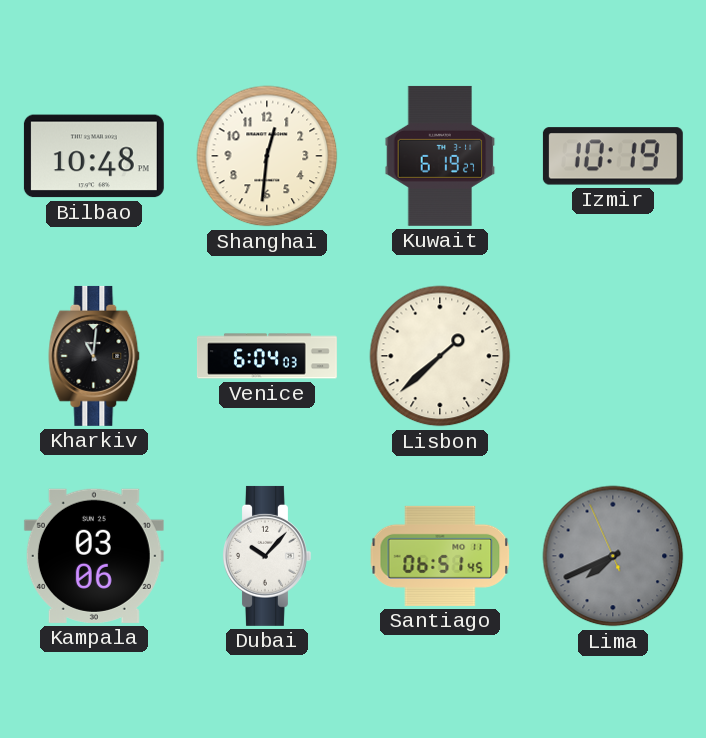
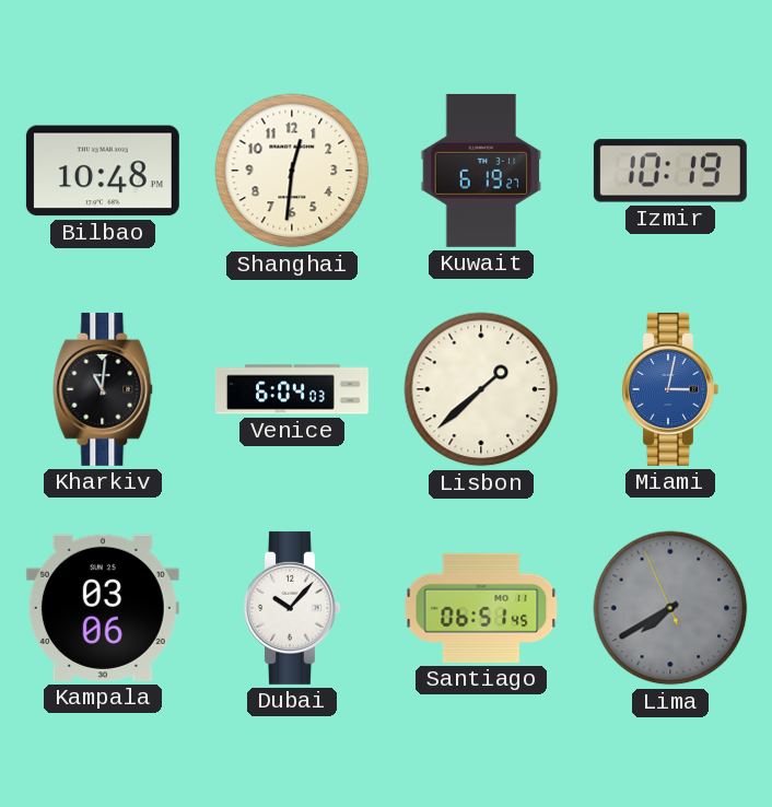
Miami: none -> 3:02 (670, 389)
Lima: 7:40 -> 7:39 (670, 608)
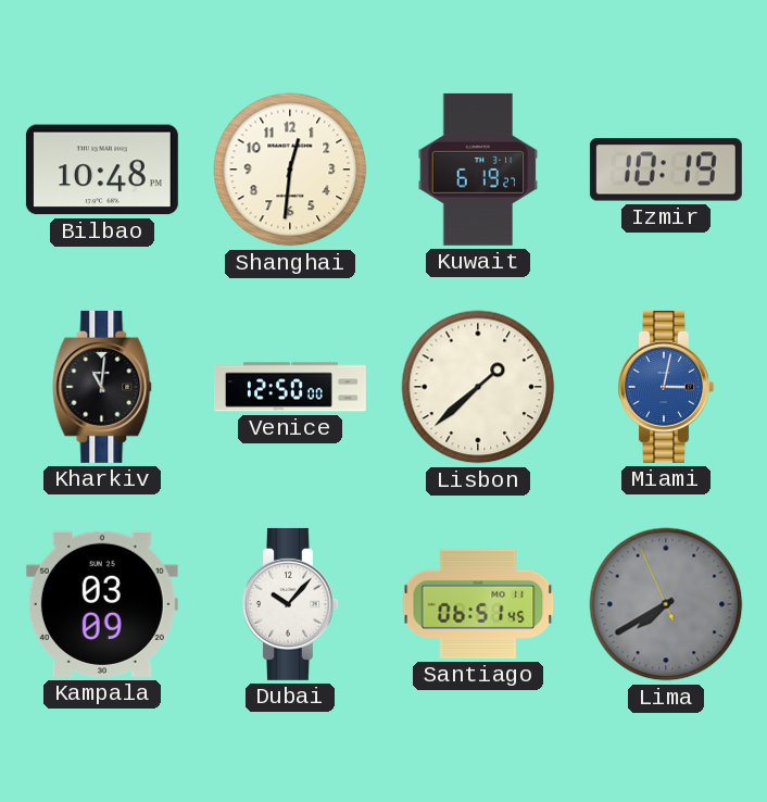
Venice: 6:04 -> 12:50 (290, 387)
Kampala: 03:06 -> 03:09 (102, 604)
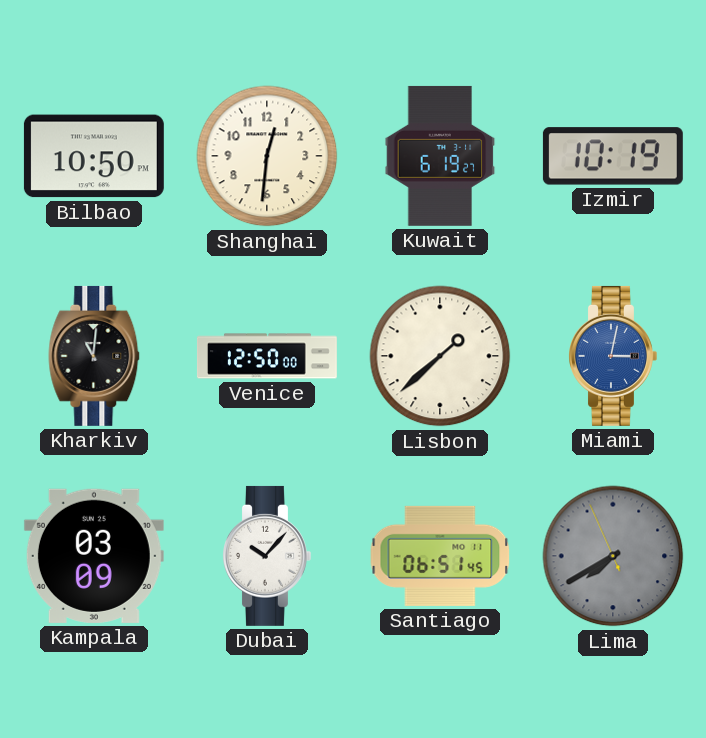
Bilbao: 10:48 -> 10:50 (94, 156)
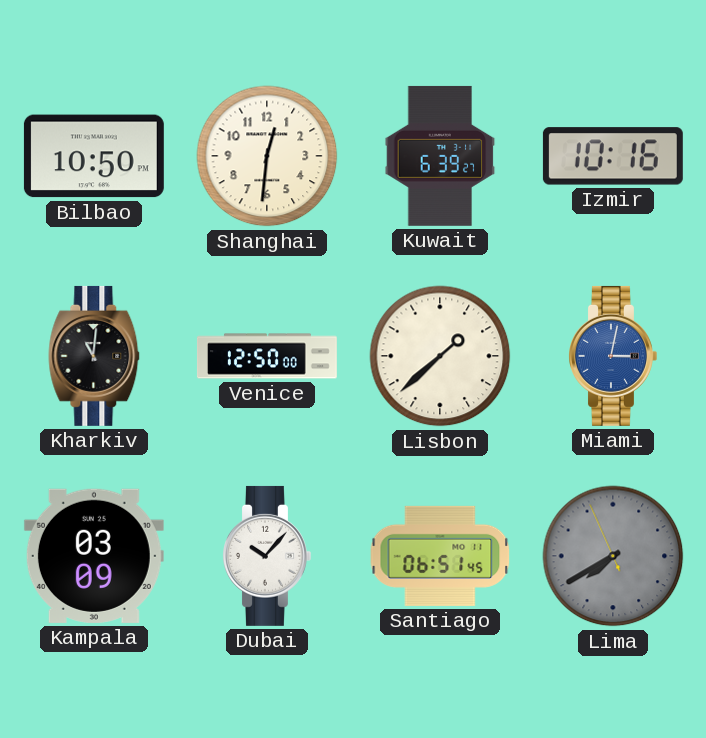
Kuwait: 6:19 -> 6:39 (440, 156)
Izmir: 10:19 -> 10:16 (613, 156)
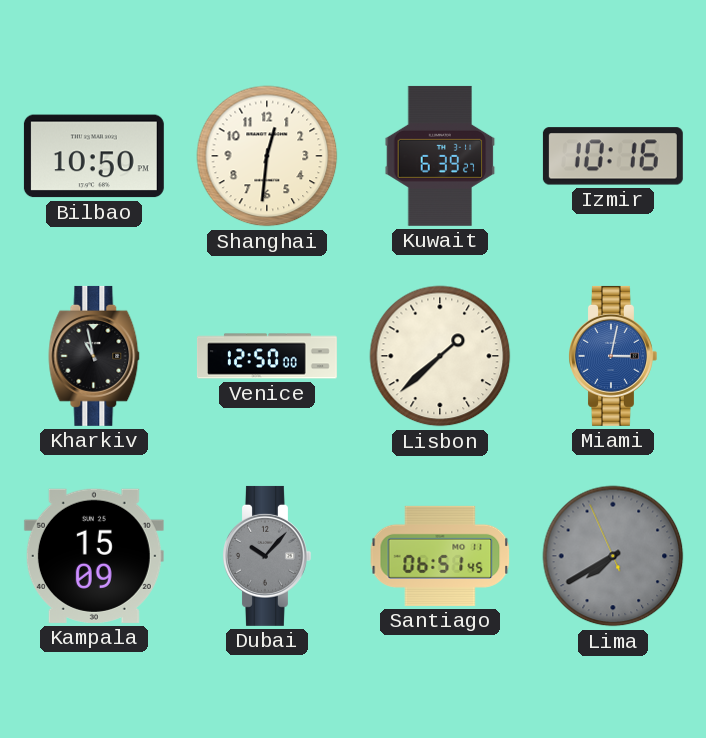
Kharkiv: 11:01 -> 10:58 (94, 356)
Kampala: 03:09 -> 15:09 (94, 556)
Dubai dial: white -> grey (267, 556)
